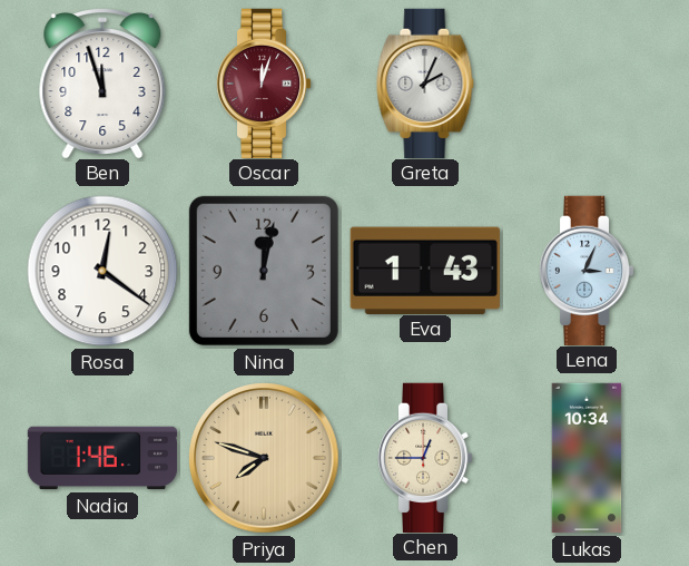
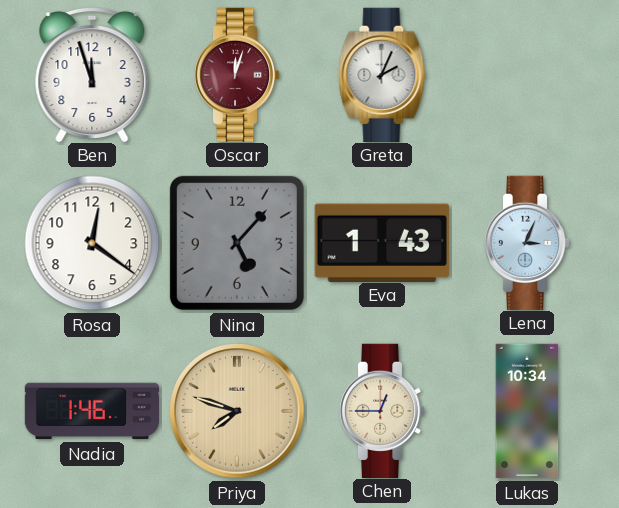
Nina: 12:02 -> 5:07 (237, 243)
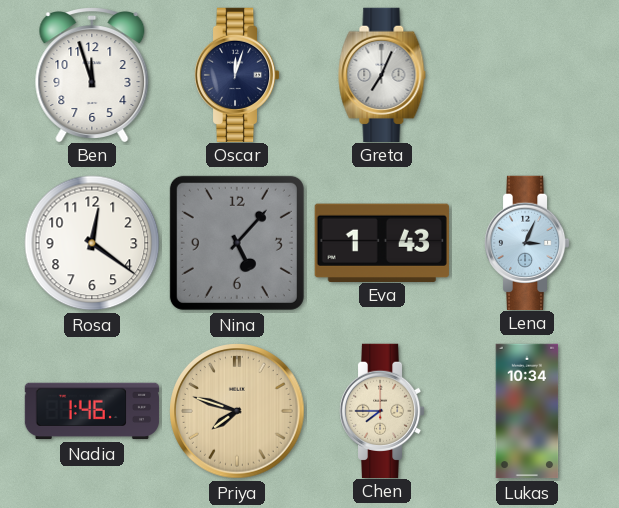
Oscar dial: burgundy -> navy (237, 74)
Greta: 2:04 -> 7:04 (382, 74)
Chen: 12:45 -> 7:45 (382, 410)
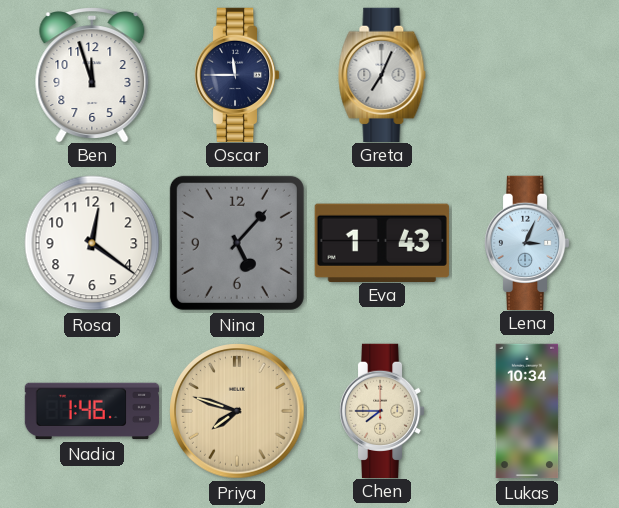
Oscar: 12:03 -> 11:45 (237, 74)
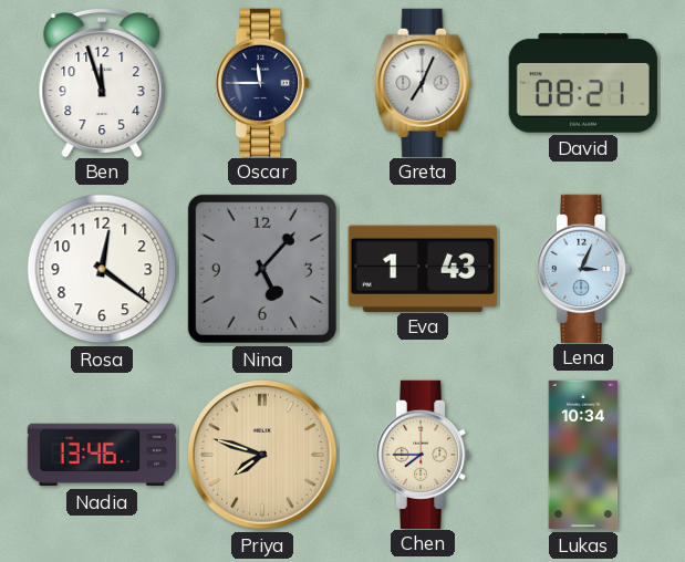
David: none -> 08:21 (583, 83)
Nadia: 1:46 -> 13:46 (102, 455)
